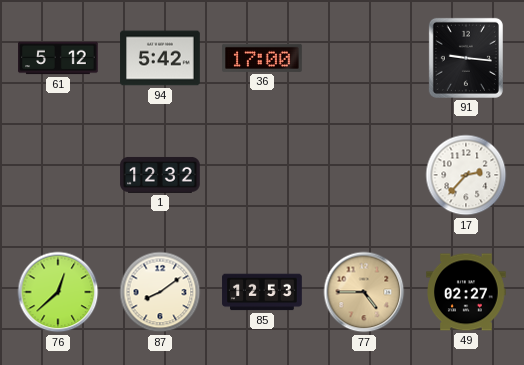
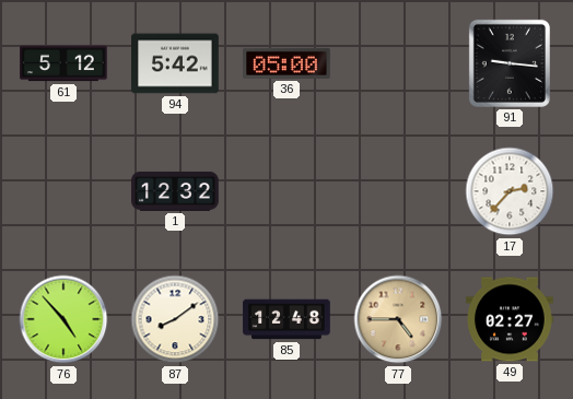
36: 17:00 -> 05:00 (286, 63)
76: 12:38 -> 4:53 (63, 319)
85: 12:53 -> 12:48 (286, 319)
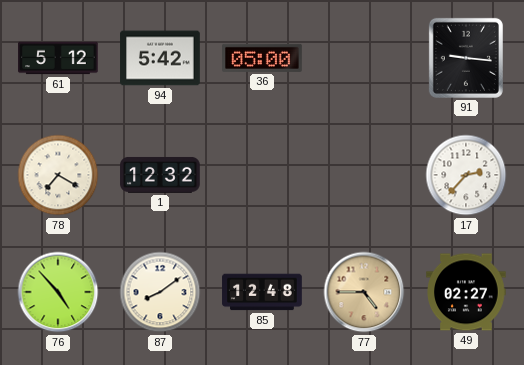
78: none -> 7:20 (58, 175)
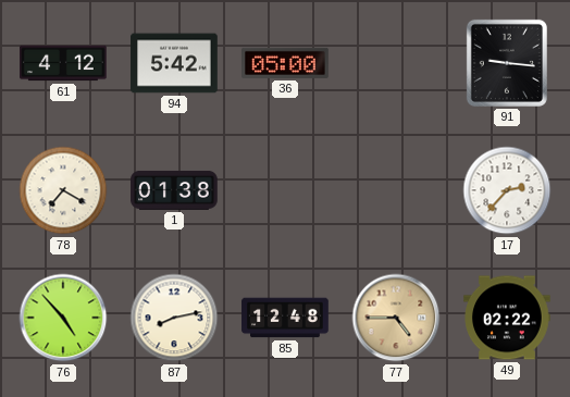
61: 5:12 -> 4:12 (63, 63)
1: 12:32 -> 01:38 (174, 190)
87: 8:09 -> 8:13 (174, 318)
49: 02:27 -> 02:22 (507, 318)
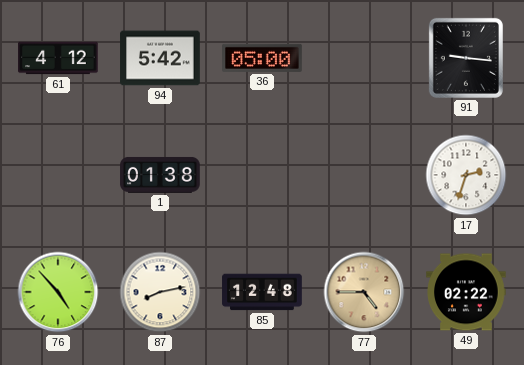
78: 7:20 -> none (63, 190)
17: 2:37 -> 2:33 (466, 175)
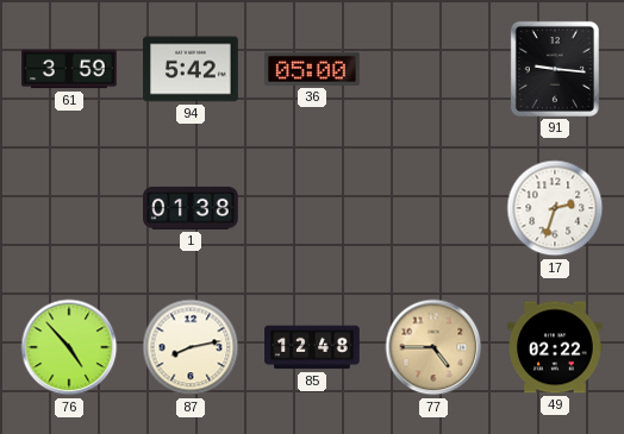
61: 4:12 -> 3:59 (69, 69)
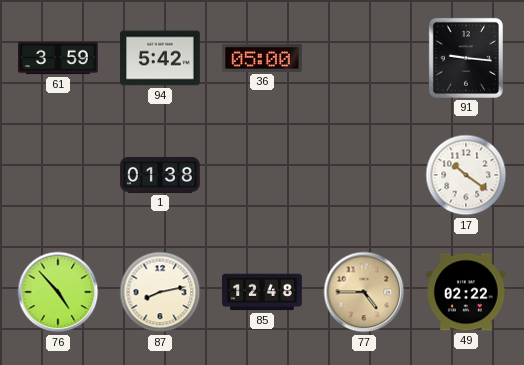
17: 2:33 -> 10:21 (466, 175)
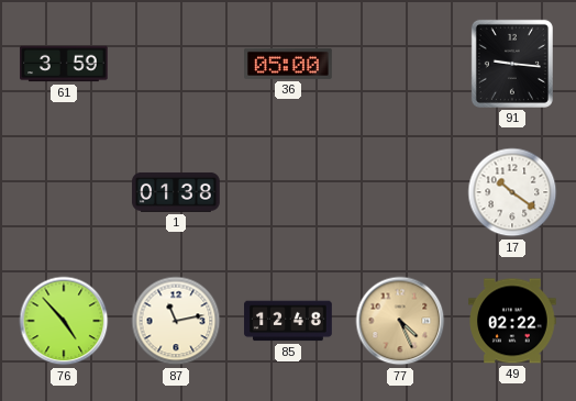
94: 5:42 -> none (160, 58)
87: 8:13 -> 11:13 (176, 321)
77: 4:45 -> 4:26 (400, 321)
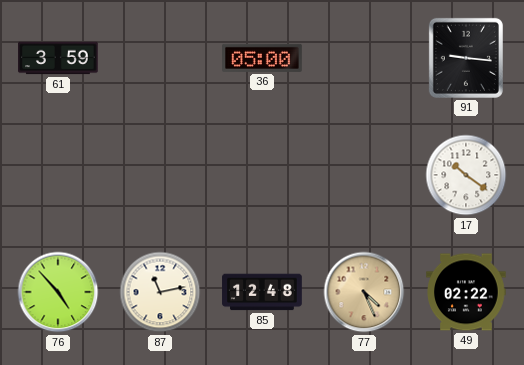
1: 01:38 -> none (176, 192)
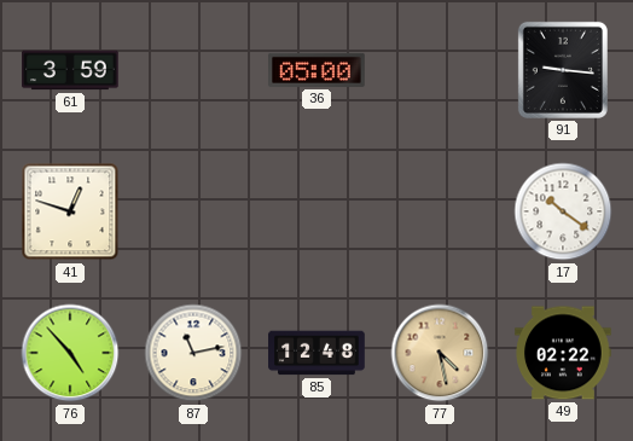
41: none -> 12:48 (70, 211)
77: 4:26 -> 4:28 (440, 353)
